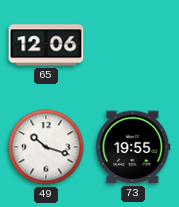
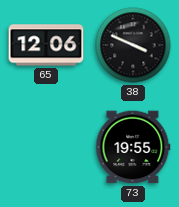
38: none -> 3:49 (133, 45)
49: 10:18 -> none (46, 147)
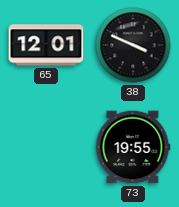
65: 12:06 -> 12:01 (46, 45)
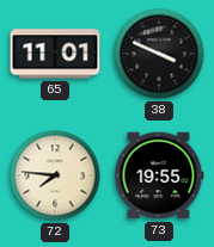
65: 12:01 -> 11:01 (55, 54)
72: none -> 7:46 (55, 175)
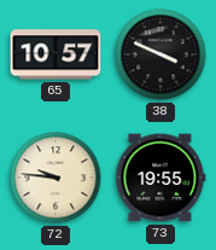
65: 11:01 -> 10:57 (56, 54)
72: 7:46 -> 9:46 (56, 178)
